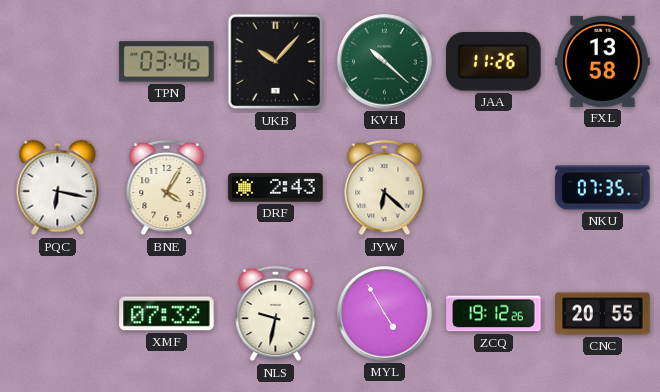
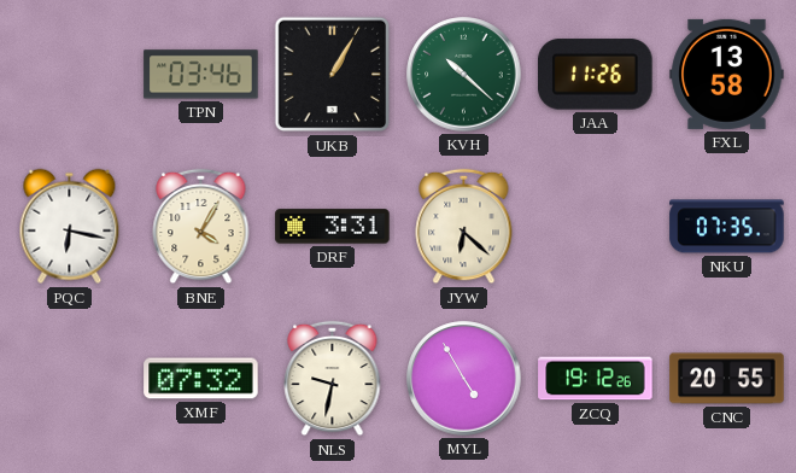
UKB: 10:07 -> 1:05 (333, 75)
DRF: 2:43 -> 3:31 (333, 227)
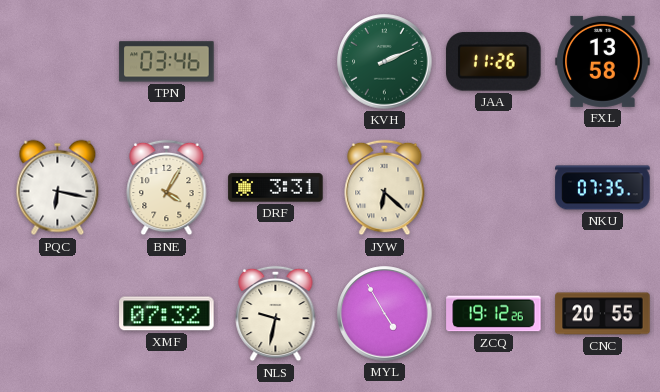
UKB: 1:05 -> none (333, 75)
KVH: 10:22 -> 2:11 (385, 62)
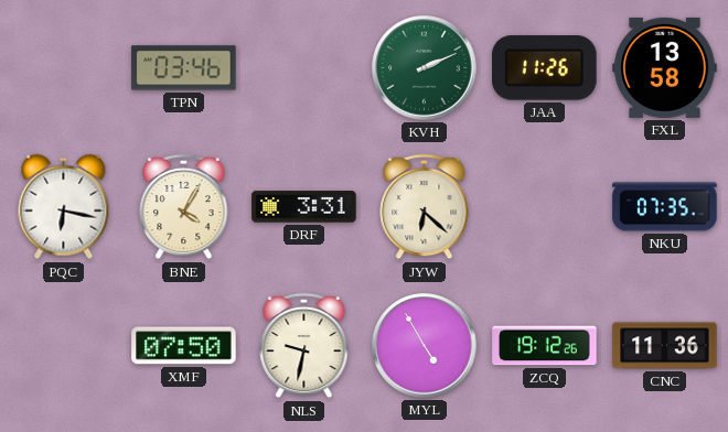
XMF: 07:32 -> 07:50 (184, 346)
CNC: 20:55 -> 11:36 (665, 346)
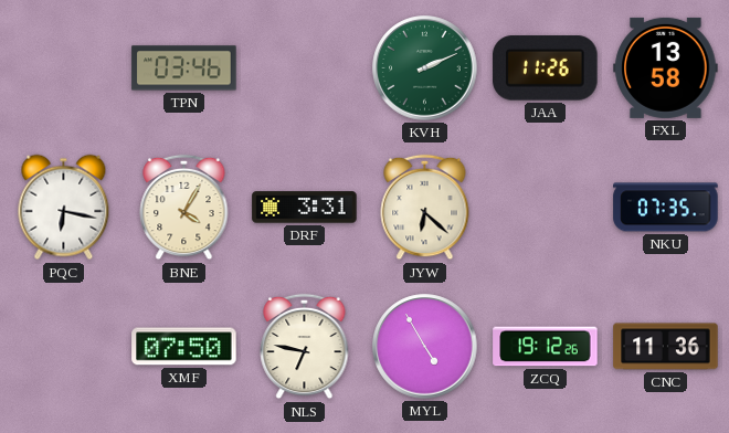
NLS: 9:32 -> 6:47 (305, 347)
